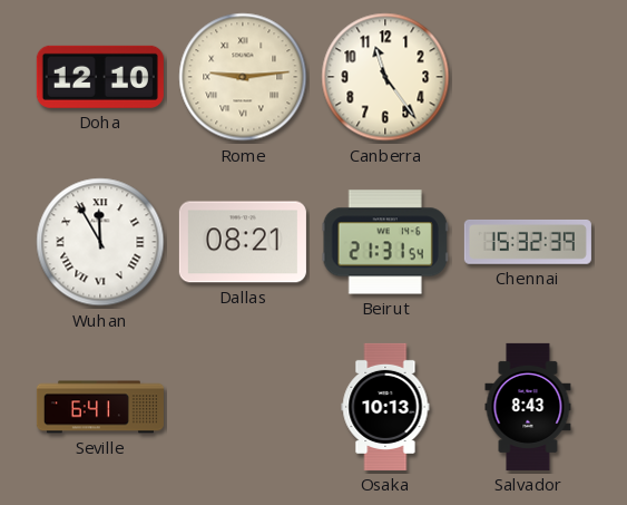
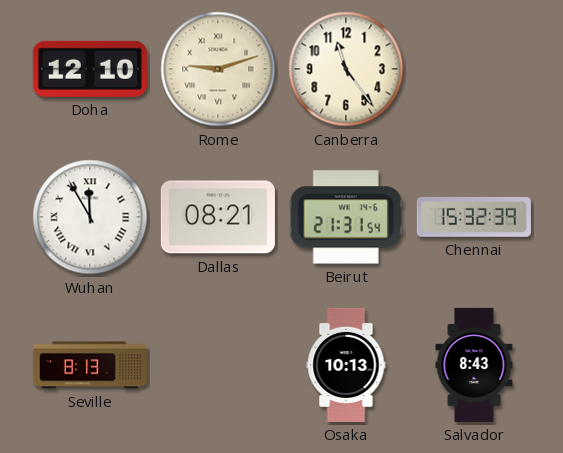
Rome: 9:14 -> 9:12 (218, 69)
Seville: 6:41 -> 8:13 (90, 365)
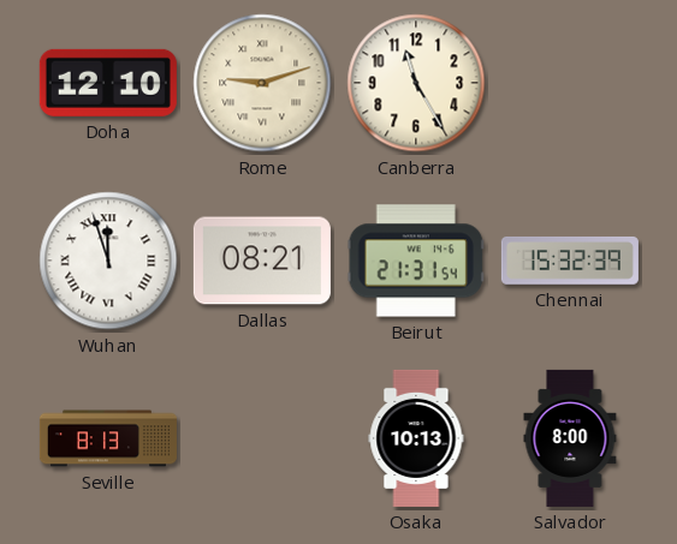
Canberra: 11:24 -> 11:25 (416, 83)
Wuhan: 11:55 -> 11:57 (108, 261)
Salvador: 8:43 -> 8:00 (570, 438)
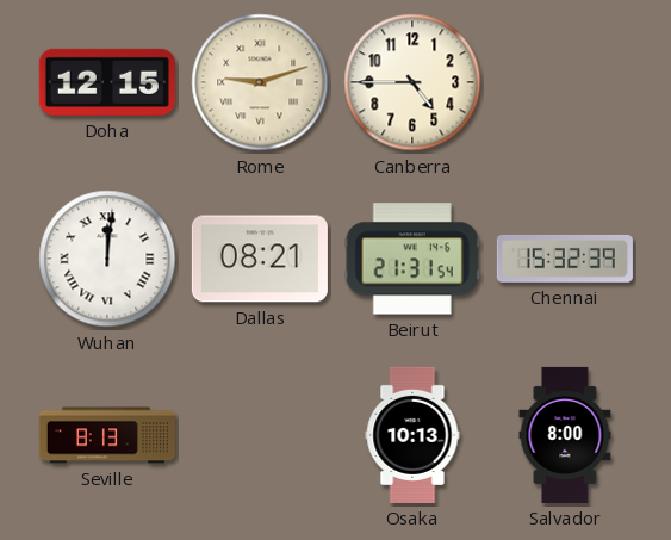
Doha: 12:10 -> 12:15 (107, 82)
Canberra: 11:25 -> 4:45 (412, 82)
Wuhan: 11:57 -> 12:01 (107, 259)
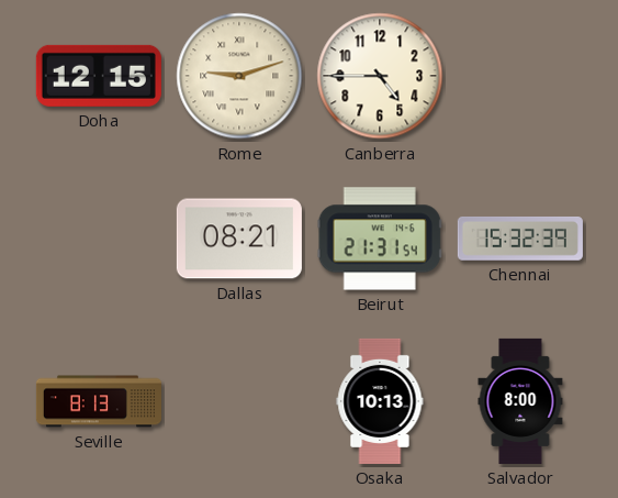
Wuhan: 12:01 -> none (107, 259)
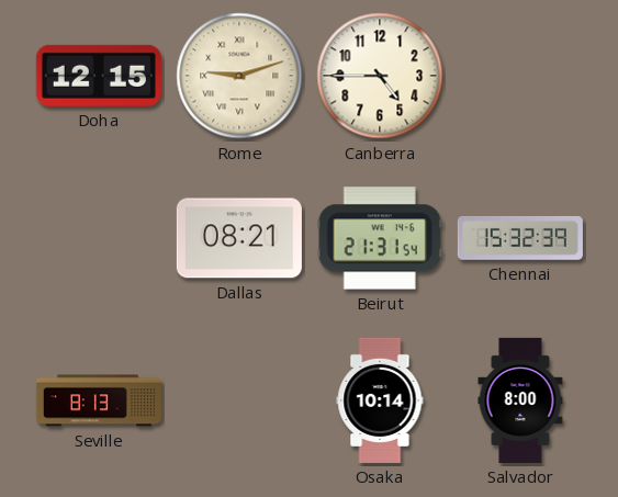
Osaka: 10:13 -> 10:14 (380, 400)
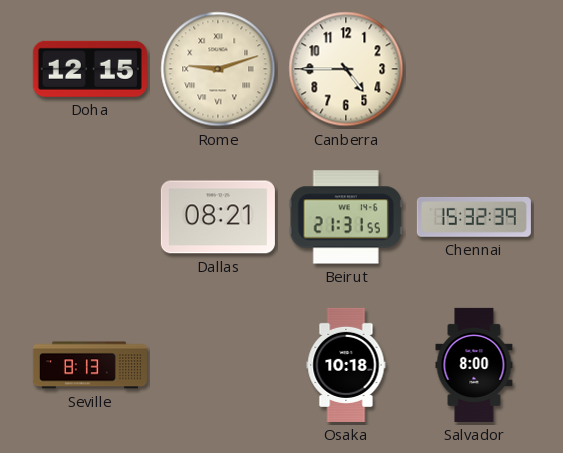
Beirut: 21:31:54 -> 21:31:55 (346, 217)
Osaka: 10:14 -> 10:18 (346, 365)
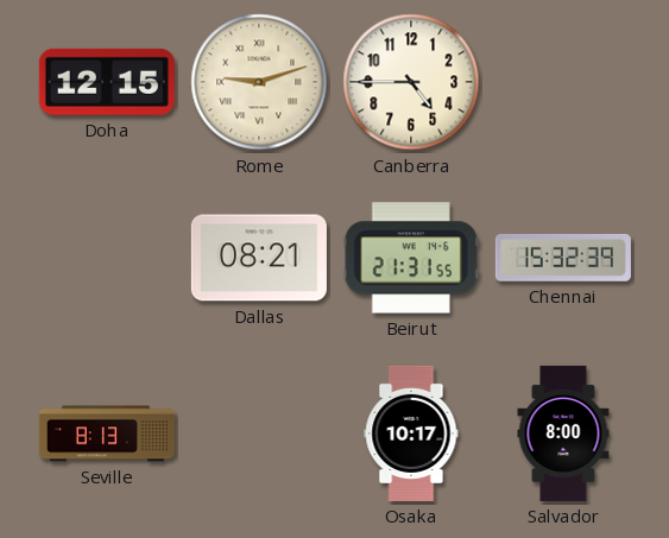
Osaka: 10:18 -> 10:17 (411, 433)
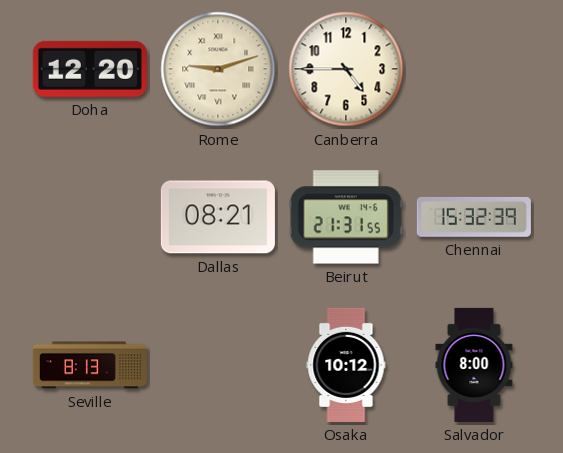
Doha: 12:15 -> 12:20 (90, 69)
Osaka: 10:17 -> 10:12 (346, 365)
